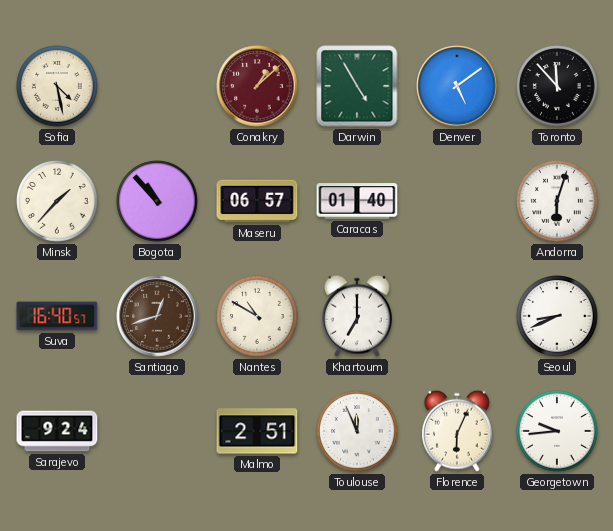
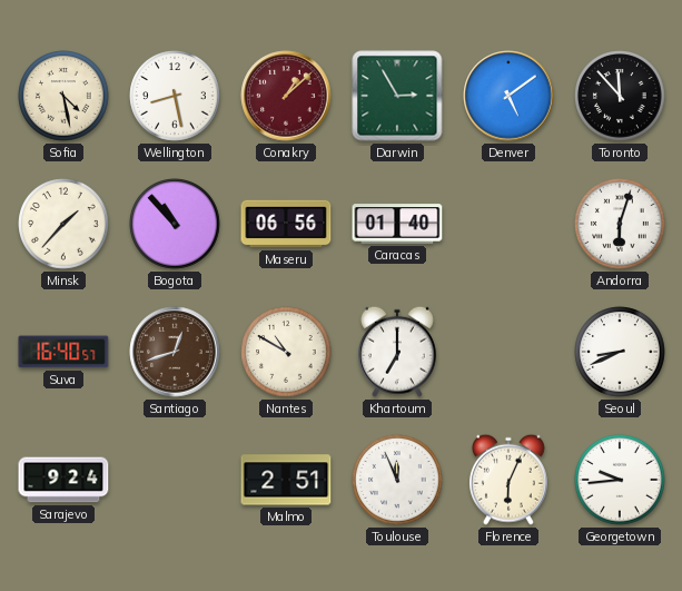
Wellington: none -> 8:28 (175, 96)
Darwin: 4:55 -> 2:55 (397, 96)
Maseru: 06:57 -> 06:56 (286, 224)
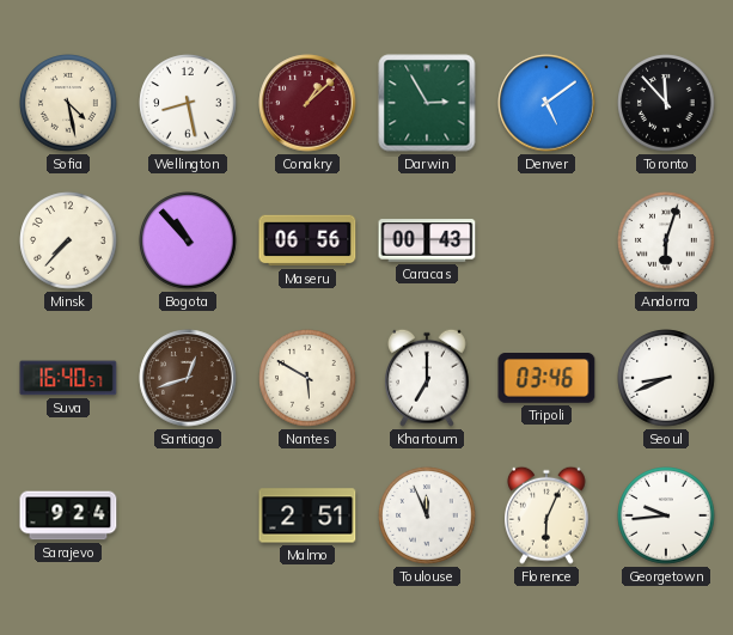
Minsk: 1:37 -> 7:37 (68, 240)
Caracas: 01:40 -> 00:43 (427, 240)
Nantes: 10:50 -> 5:50 (307, 378)
Tripoli: none -> 03:46 (546, 378)
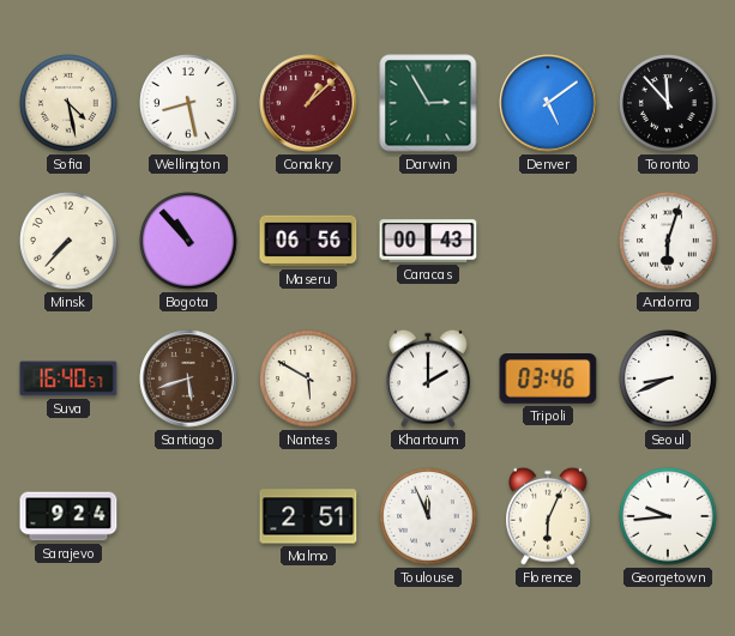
Santiago: 12:42 -> 5:42 (188, 378)
Khartoum: 7:00 -> 2:00 (429, 378)
